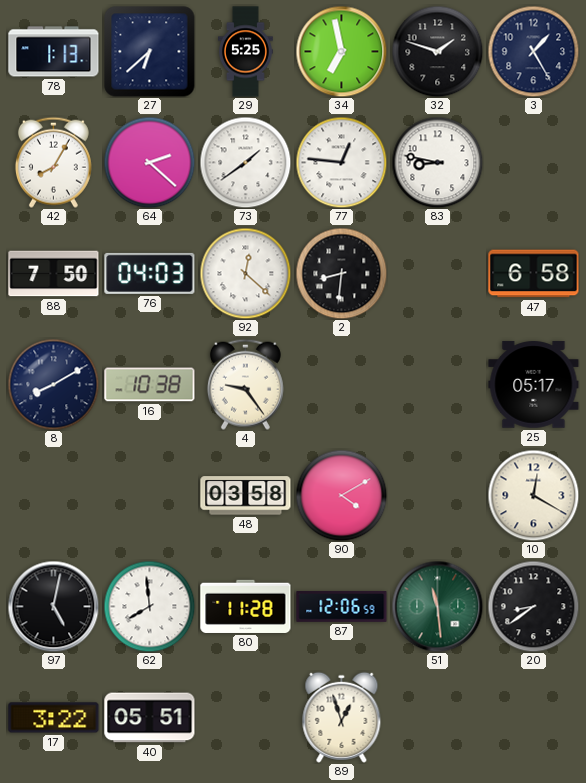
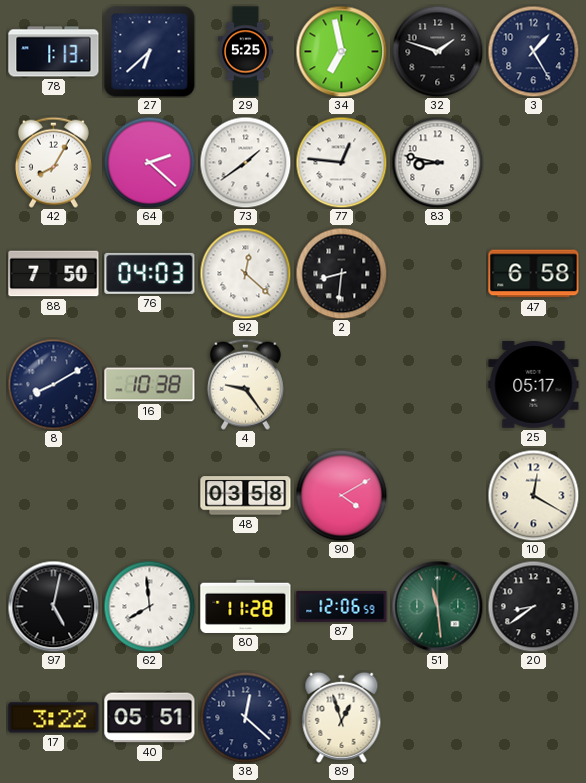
38: none -> 12:22 (245, 717)
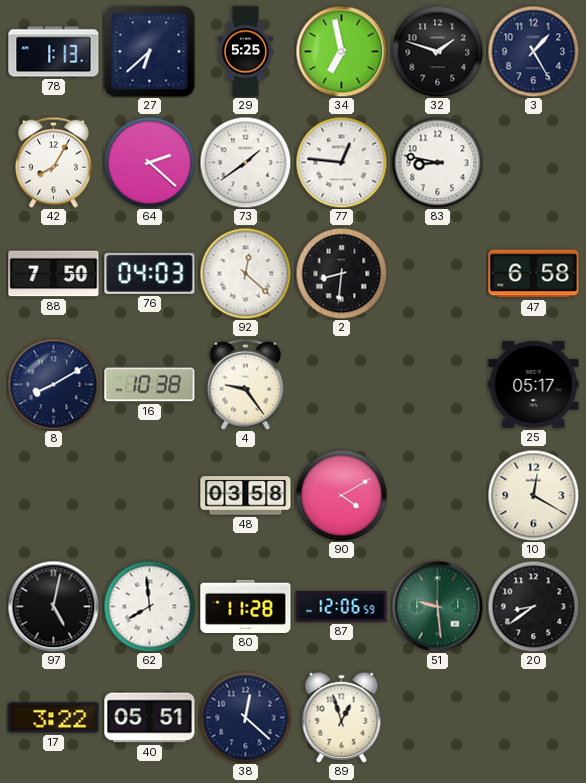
51: 11:29 -> 9:29 (437, 606)
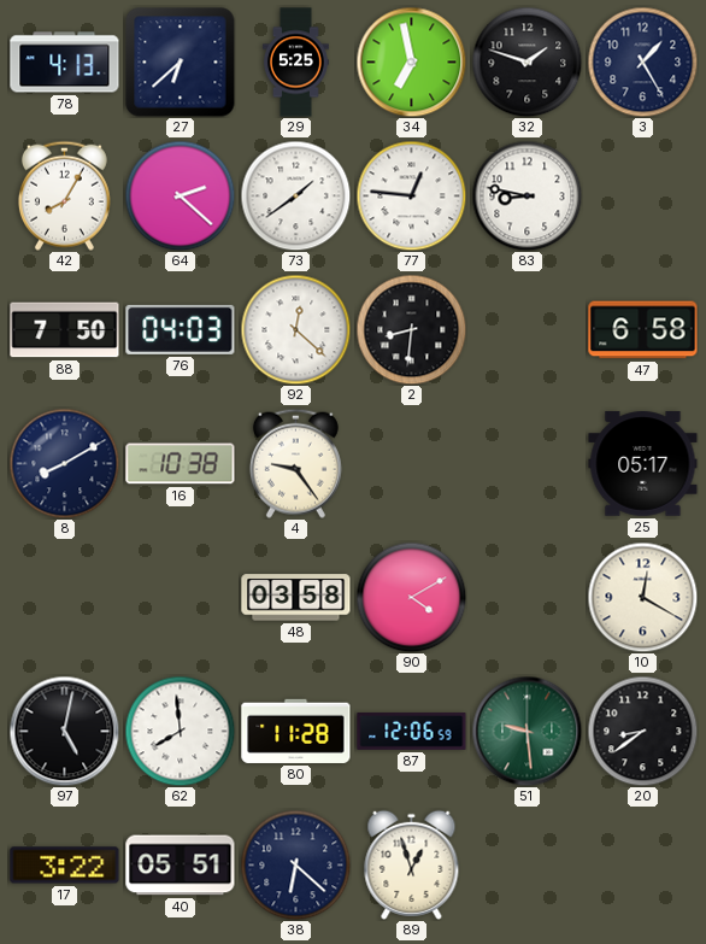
78: 1:13 -> 4:13 (65, 63)
38: 12:22 -> 6:22 (295, 864)
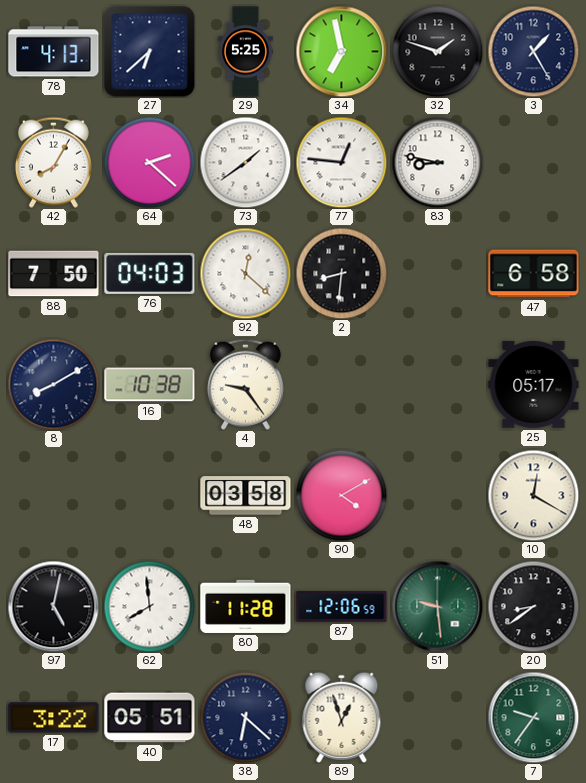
7: none -> 9:36 (533, 717)
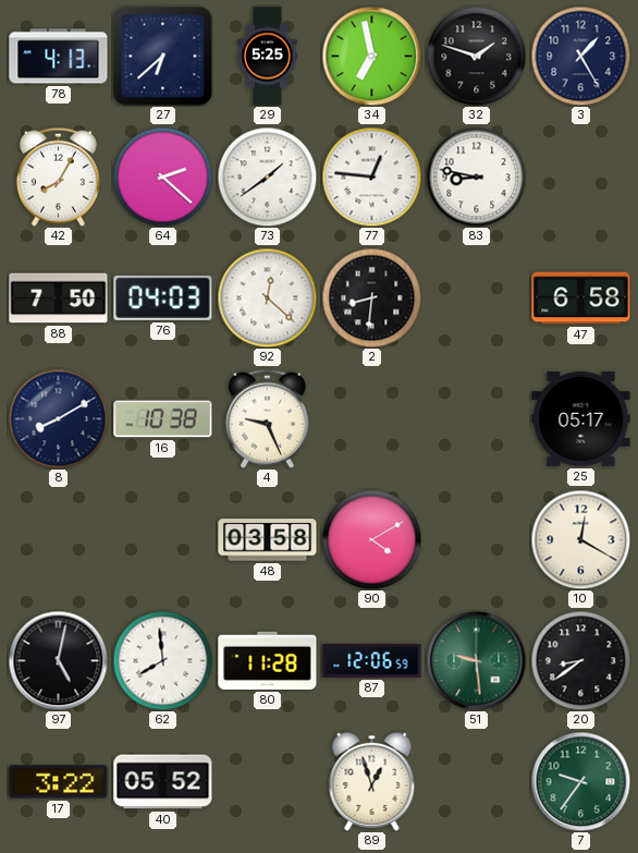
4: 9:24 -> 9:26 (267, 418)
40: 05:51 -> 05:52 (163, 782)
38: 6:22 -> none (245, 717)
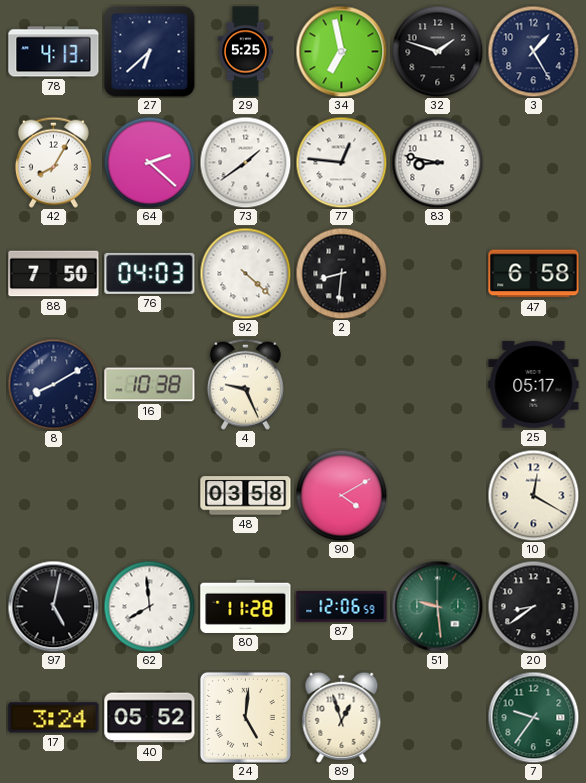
92: 12:22 -> 4:22 (245, 273)
17: 3:22 -> 3:24 (54, 718)
24: none -> 5:01 (245, 717)
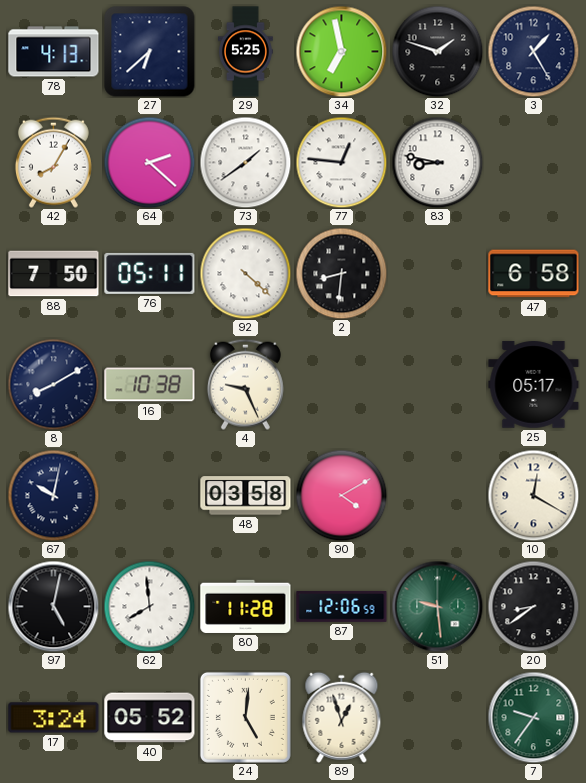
76: 04:03 -> 05:11 (150, 273)
67: none -> 10:02 (53, 495)
